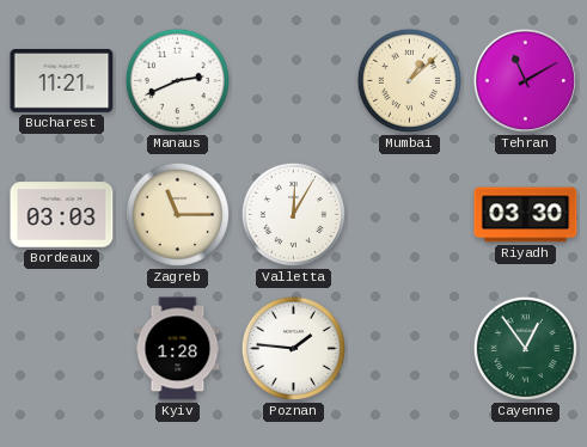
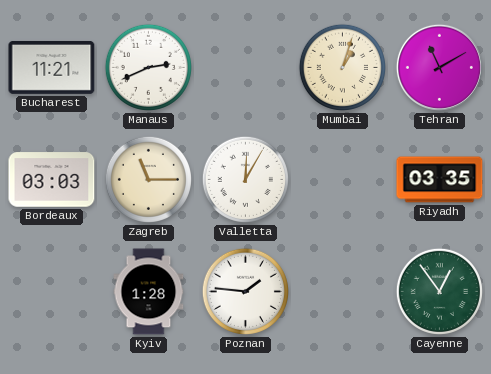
Mumbai: 1:08 -> 1:03 (342, 67)
Riyadh: 03:30 -> 03:35 (440, 180)
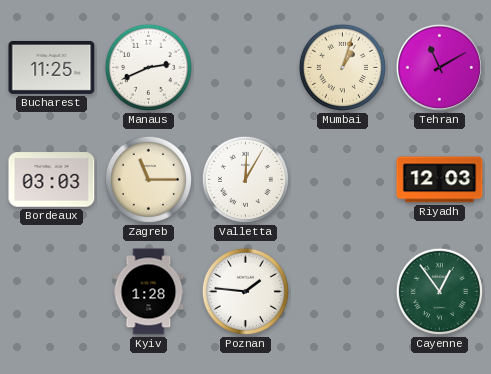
Bucharest: 11:21 -> 11:25 (52, 67)
Riyadh: 03:35 -> 12:03 (440, 180)
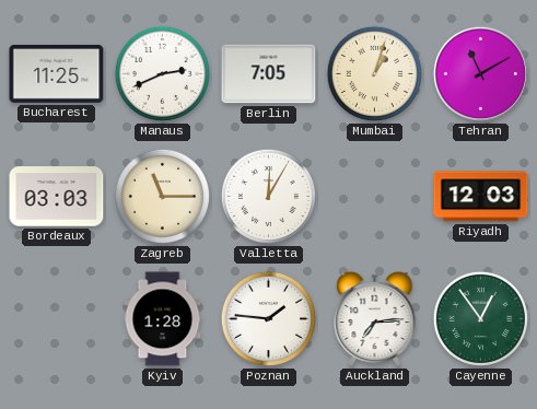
Berlin: none -> 7:05 (269, 74)
Auckland: none -> 7:14 (375, 319)
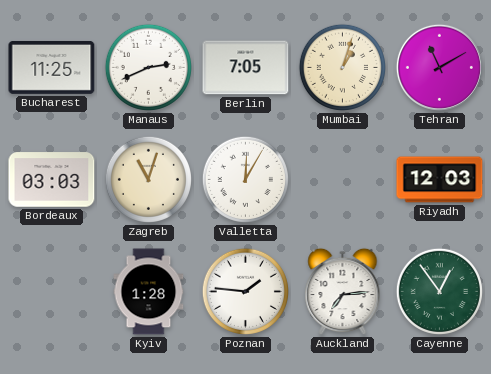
Zagreb: 11:15 -> 11:03 (148, 179)
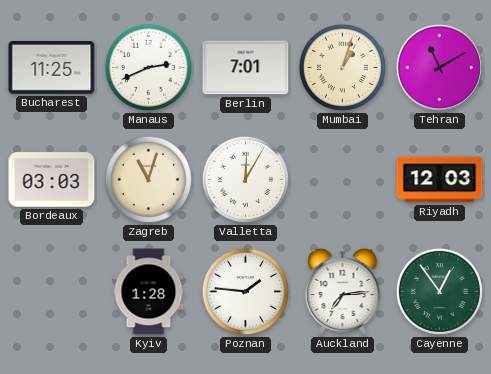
Berlin: 7:05 -> 7:01 (246, 68)
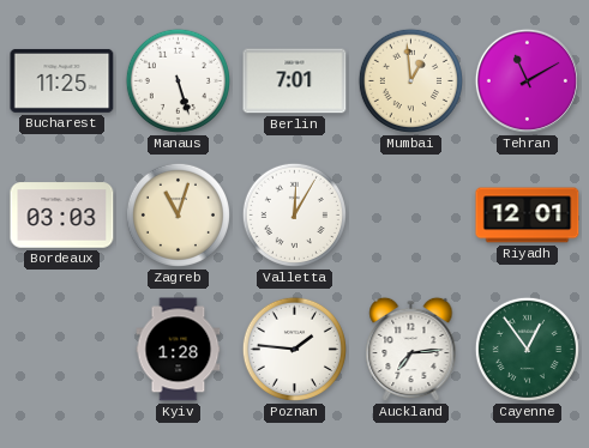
Manaus: 2:41 -> 5:27 (178, 80)
Mumbai: 1:03 -> 12:59 (410, 80)
Riyadh: 12:03 -> 12:01 (528, 216)
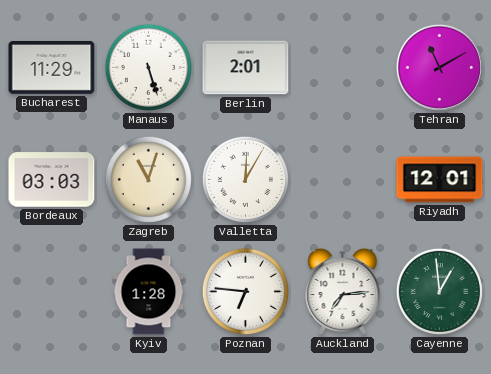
Bucharest: 11:25 -> 11:29 (52, 67)
Berlin: 7:01 -> 2:01 (246, 68)
Mumbai: 12:59 -> none (410, 80)
Poznan: 1:46 -> 6:46 (245, 291)
Cayenne: 12:54 -> 12:59 (439, 291)
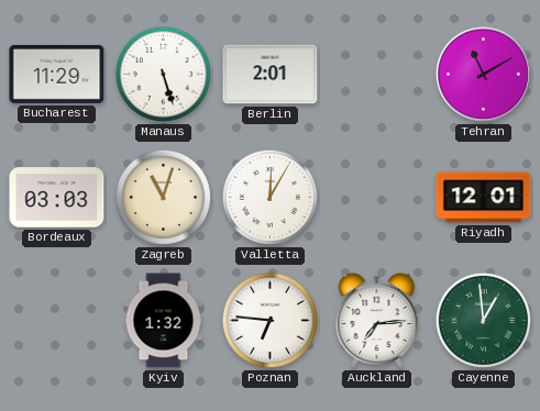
Kyiv: 1:28 -> 1:32 (164, 321)
